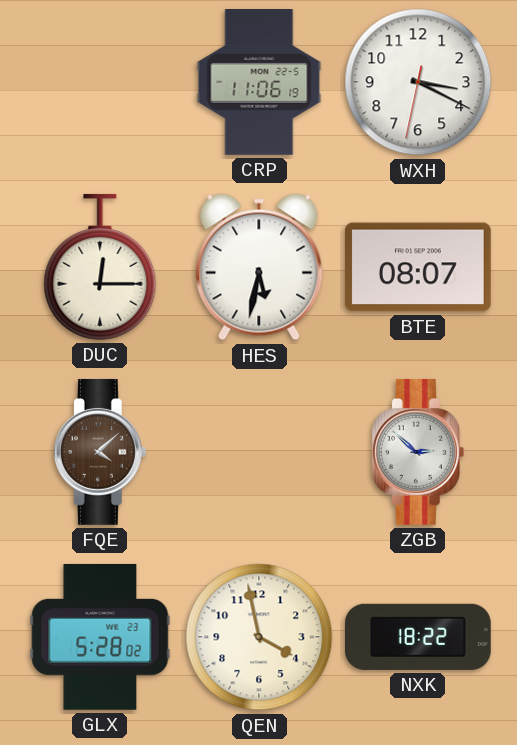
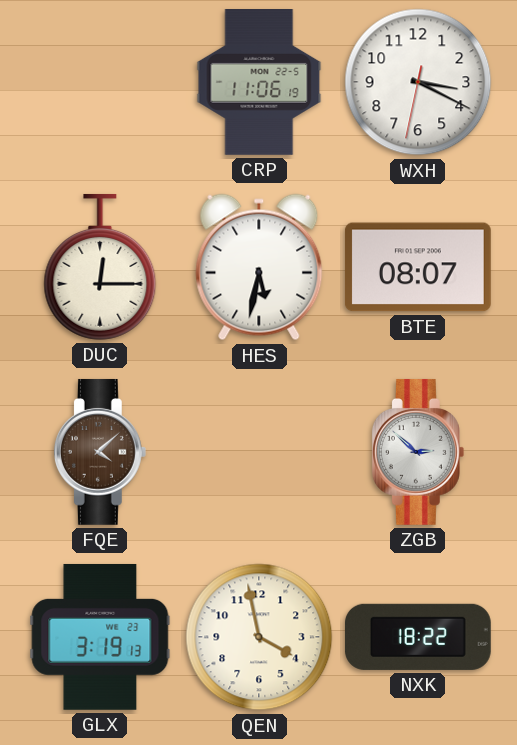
GLX: 5:28 -> 3:19 (100, 637)
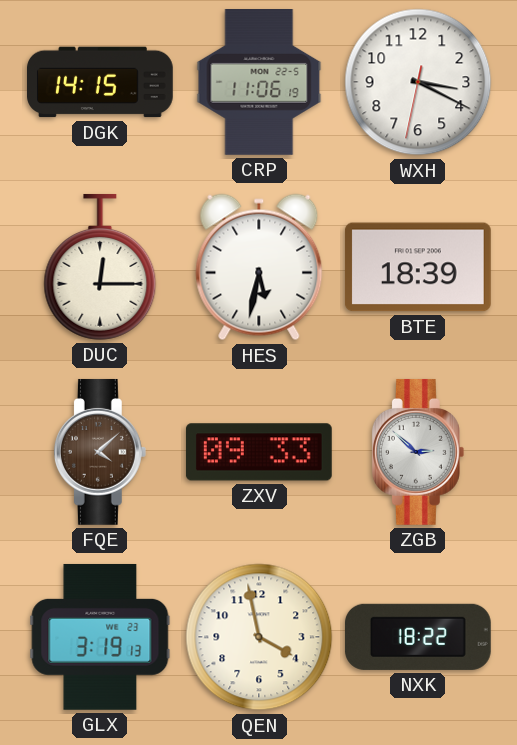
DGK: none -> 14:15 (101, 82)
BTE: 08:07 -> 18:39 (418, 267)
ZXV: none -> 09:33 (259, 452)
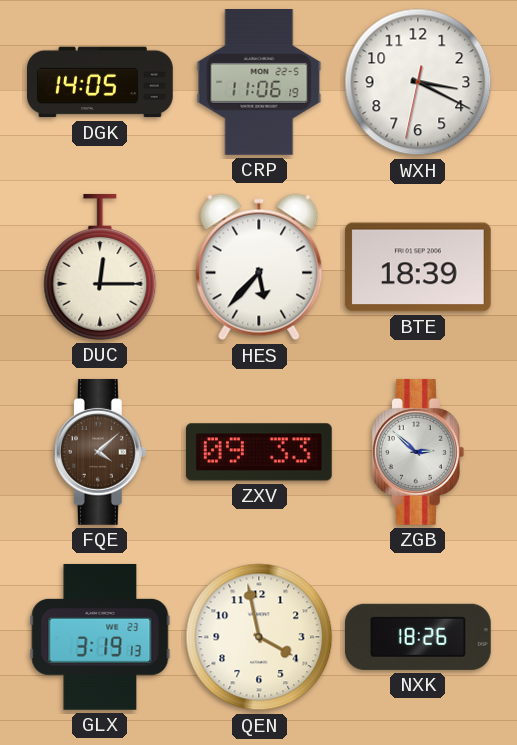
DGK: 14:15 -> 14:05 (101, 82)
HES: 5:32 -> 5:37 (259, 267)
NXK: 18:22 -> 18:26 (418, 637)
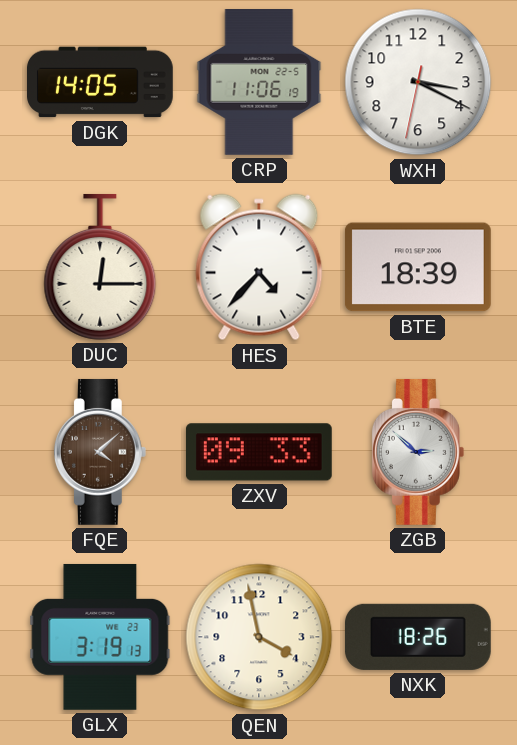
HES: 5:37 -> 4:37 (259, 267)
